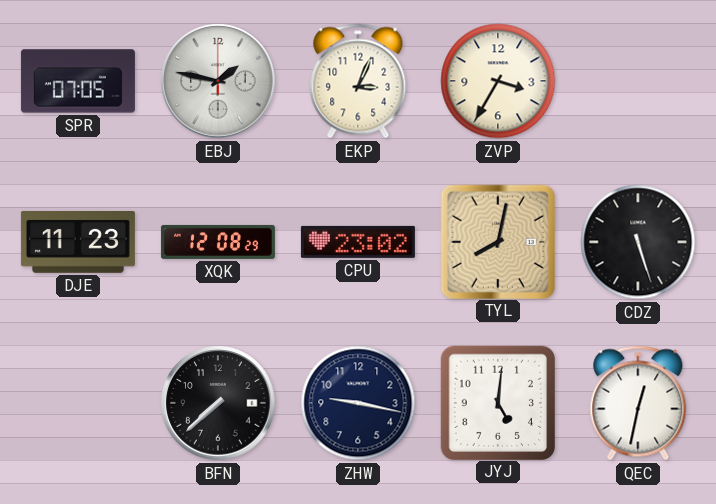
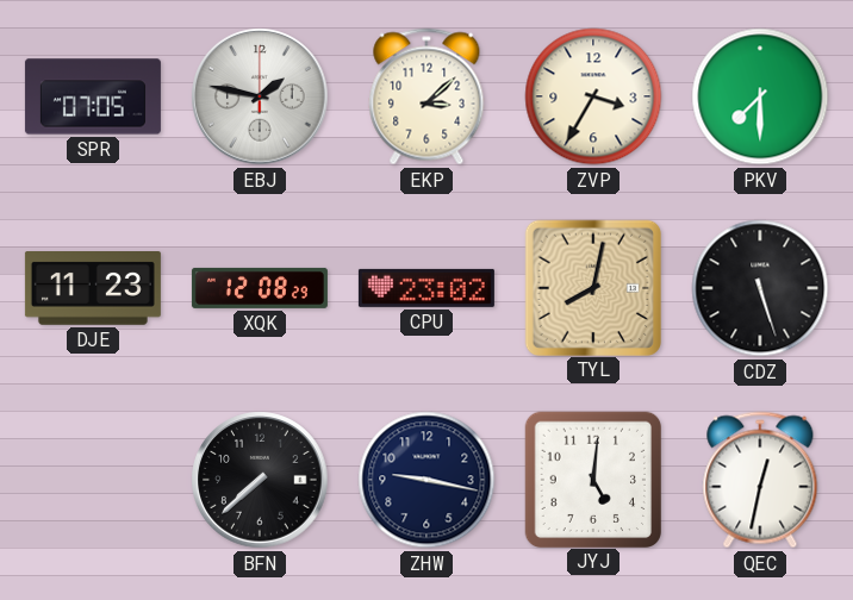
EKP: 3:04 -> 3:08 (426, 96)
PKV: none -> 7:30 (760, 96)
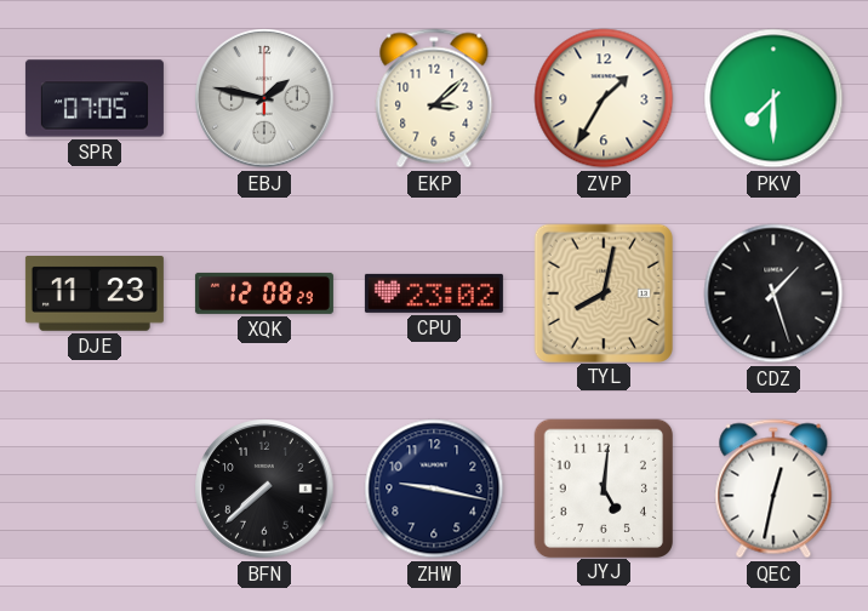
ZVP: 3:35 -> 1:35 (604, 98)
CDZ: 5:27 -> 1:27 (773, 293)
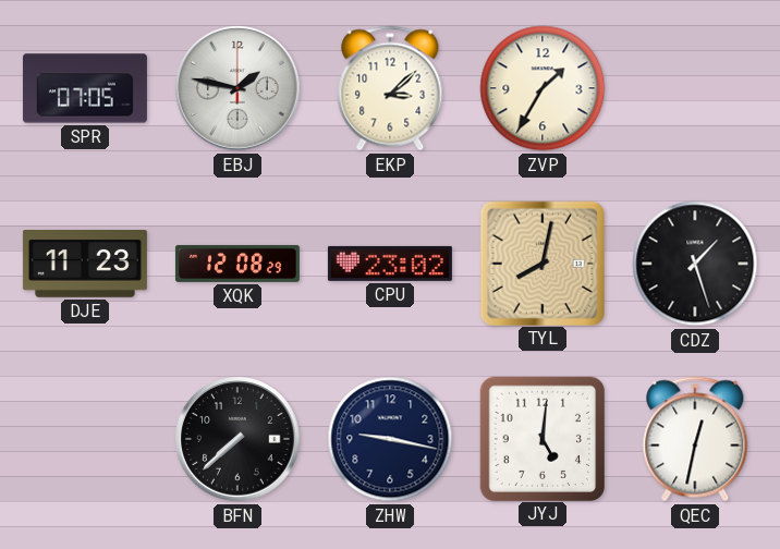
PKV: 7:30 -> none (773, 98)
